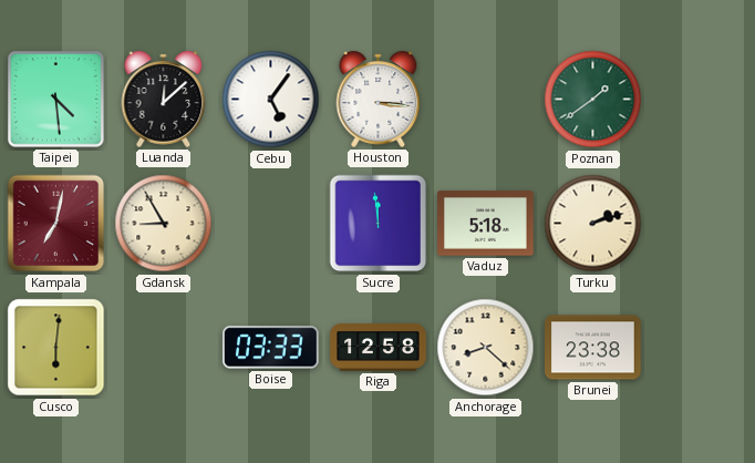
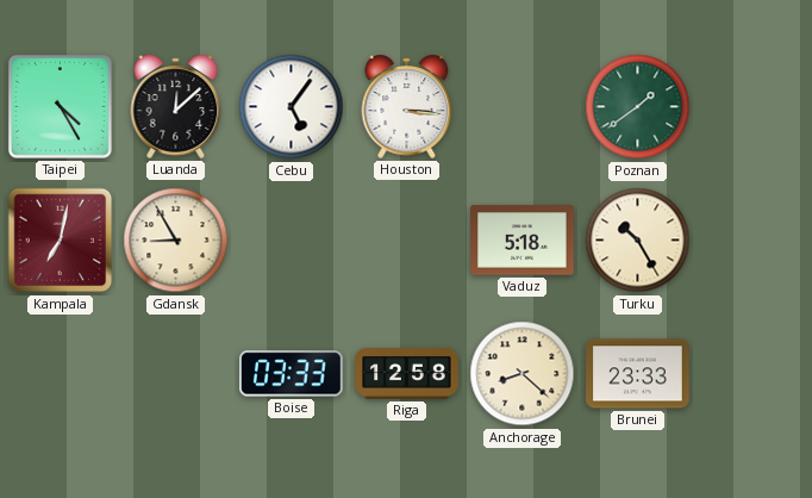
Taipei: 4:29 -> 4:25 (60, 106)
Sucre: 11:59 -> none (379, 224)
Turku: 2:12 -> 10:25 (638, 241)
Cusco: 6:01 -> none (56, 348)
Brunei: 23:38 -> 23:33 (638, 374)
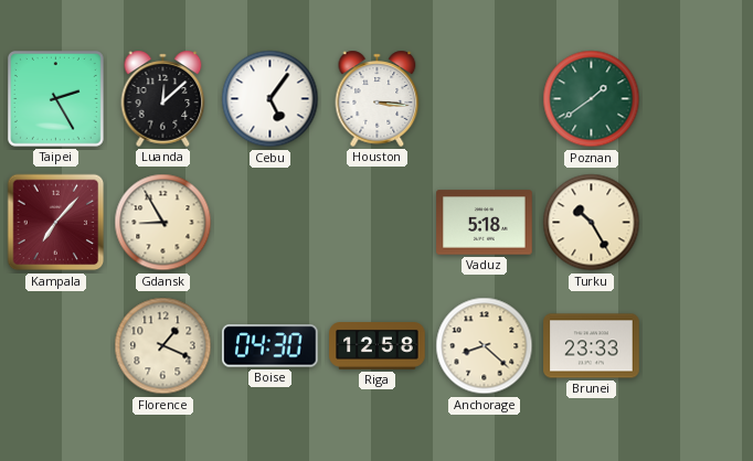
Taipei: 4:25 -> 2:25 (55, 98)
Kampala: 7:02 -> 7:07 (56, 223)
Florence: none -> 1:19 (163, 346)
Boise: 03:33 -> 04:30 (271, 346)
